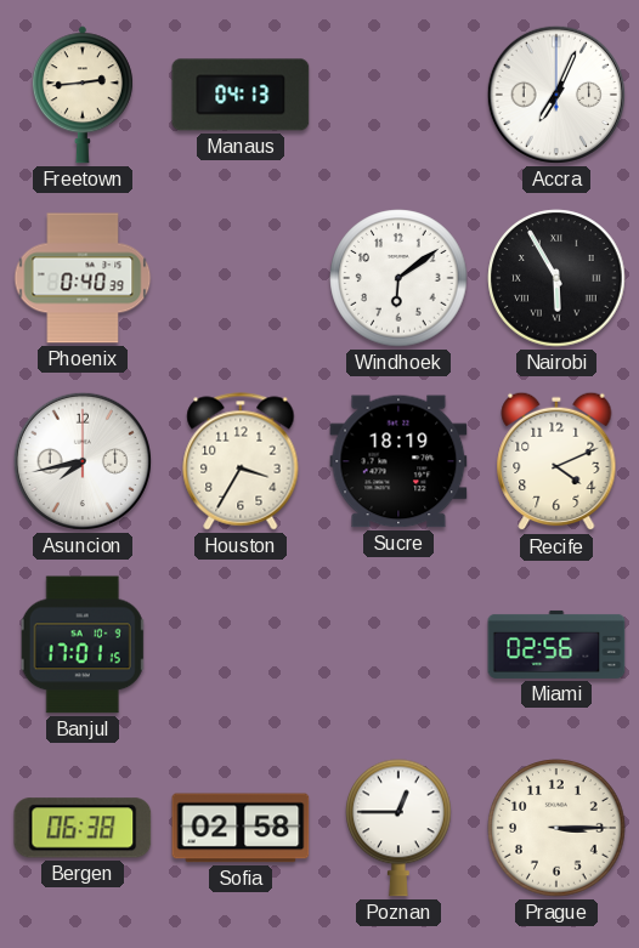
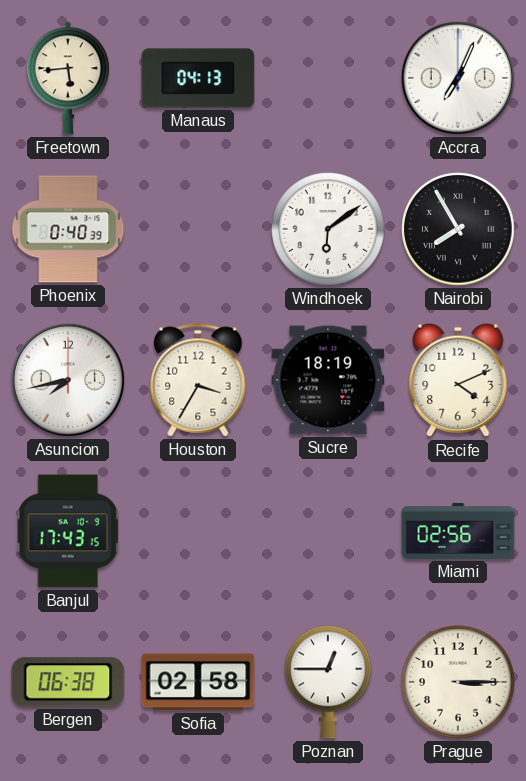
Freetown: 2:44 -> 5:44 (68, 78)
Nairobi: 5:55 -> 7:55 (458, 229)
Banjul: 17:01 -> 17:43 (68, 531)
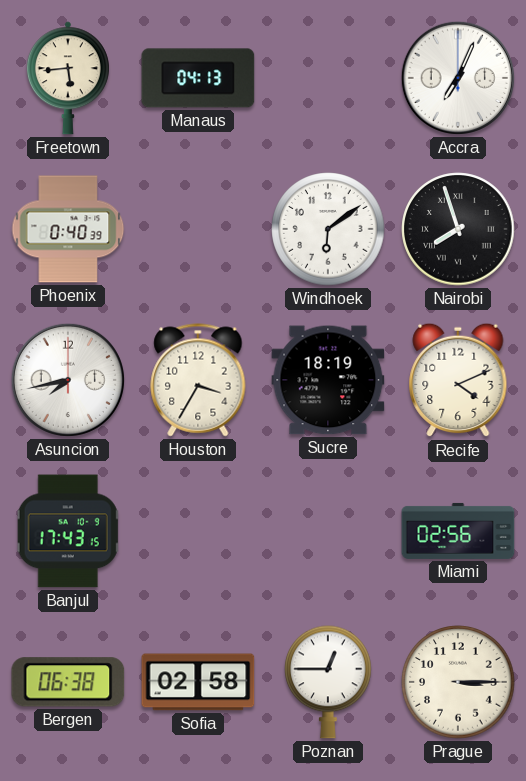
Nairobi: 7:55 -> 7:57 (458, 229)
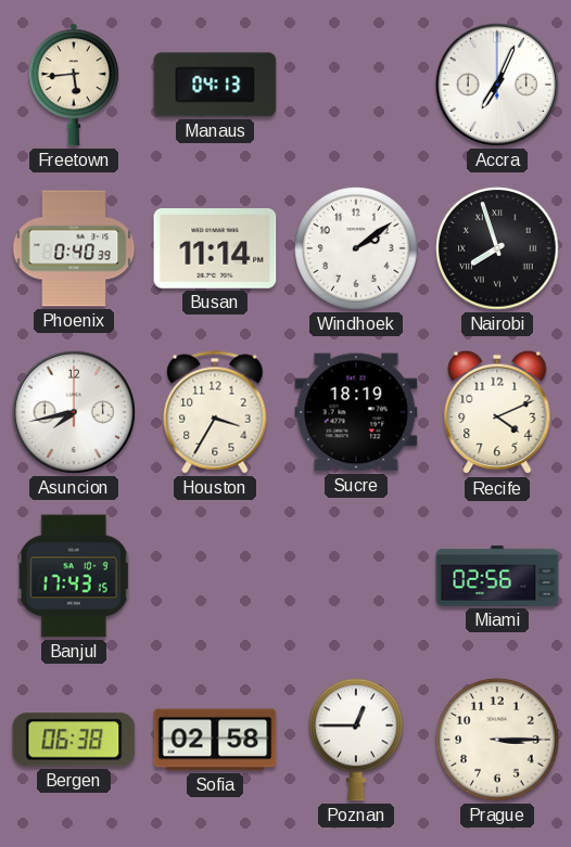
Busan: none -> 11:14 (215, 249)
Windhoek: 6:09 -> 2:09 (356, 248)
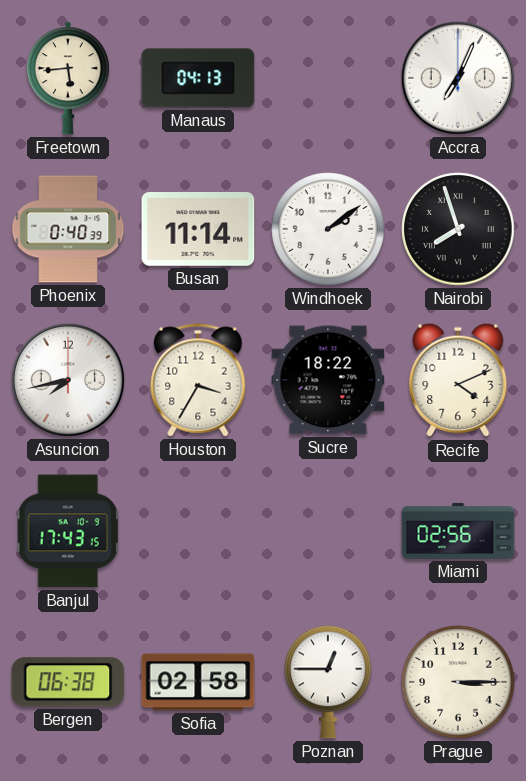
Sucre: 18:19 -> 18:22 (328, 380)
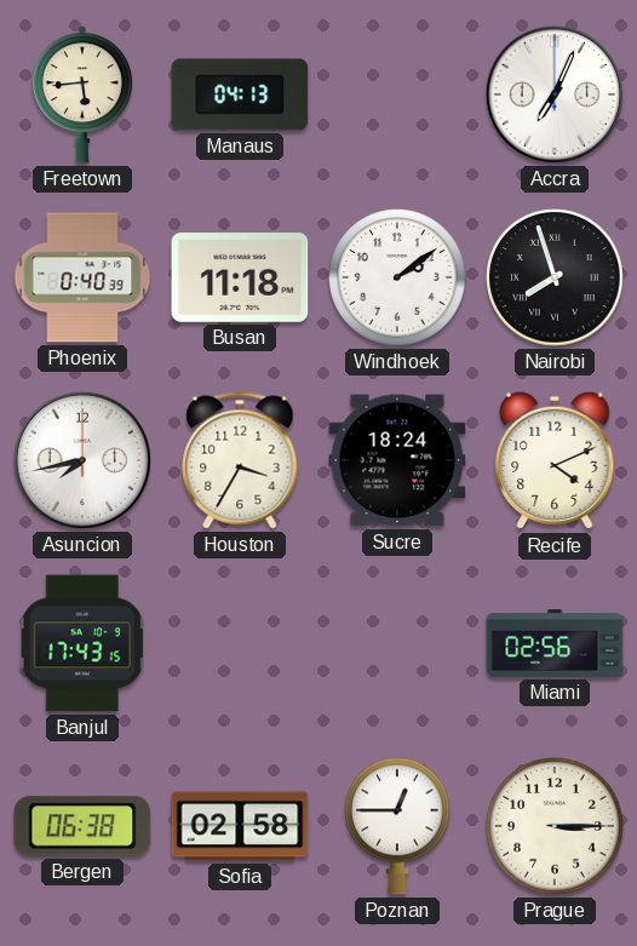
Busan: 11:14 -> 11:18 (240, 279)
Sucre: 18:22 -> 18:24 (397, 460)
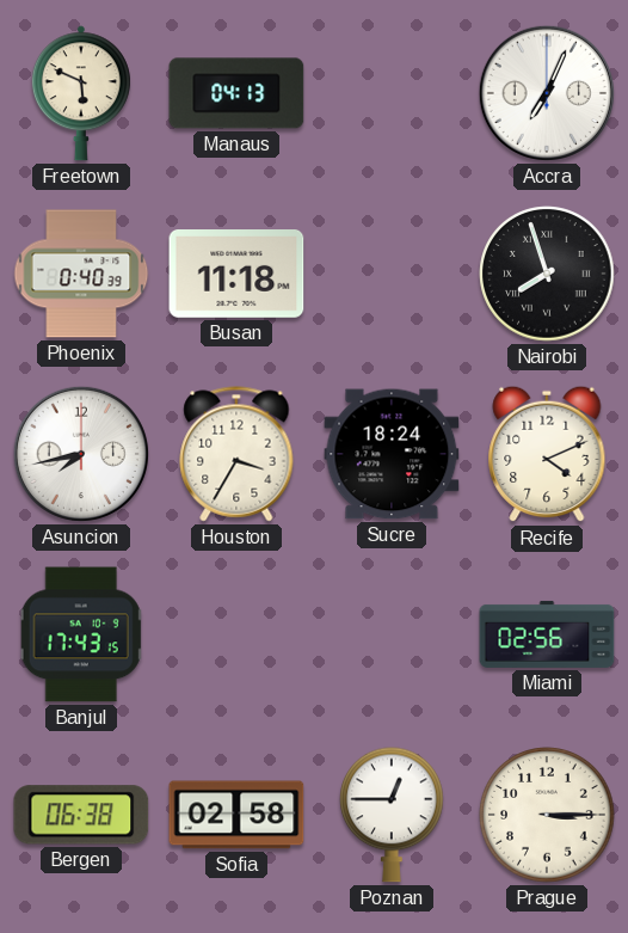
Freetown: 5:44 -> 5:49 (81, 93)
Windhoek: 2:09 -> none (397, 277)
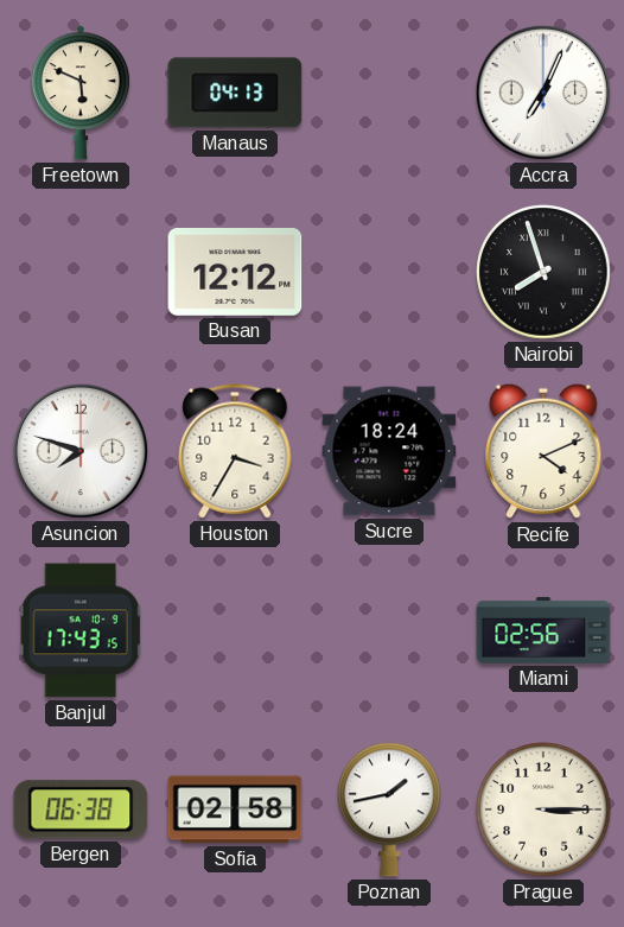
Phoenix: 0:40 -> none (81, 274)
Busan: 11:18 -> 12:12 (235, 273)
Asuncion: 7:43 -> 7:48 (81, 451)
Poznan: 12:45 -> 1:43 (389, 809)
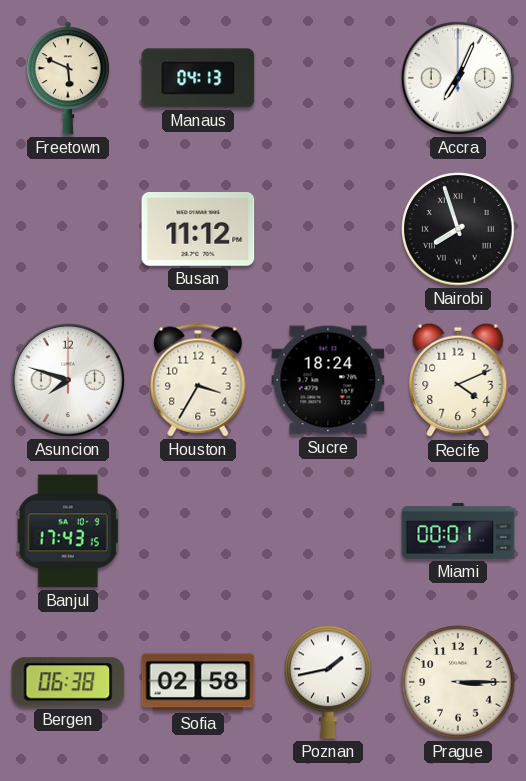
Busan: 12:12 -> 11:12 (198, 230)
Miami: 02:56 -> 00:01 (458, 531)
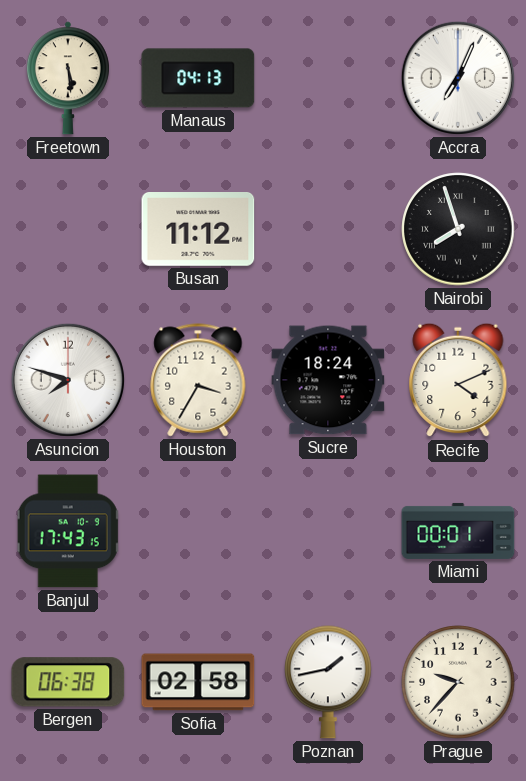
Freetown: 5:49 -> 5:29 (68, 78)
Prague: 3:15 -> 9:37 (458, 682)
